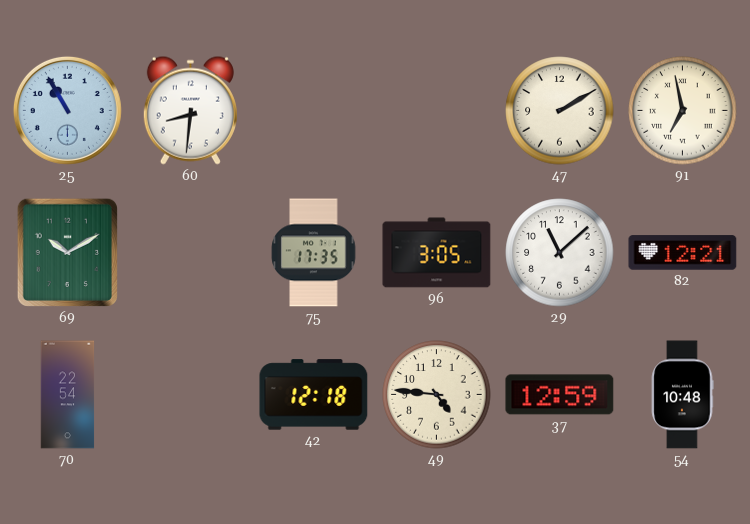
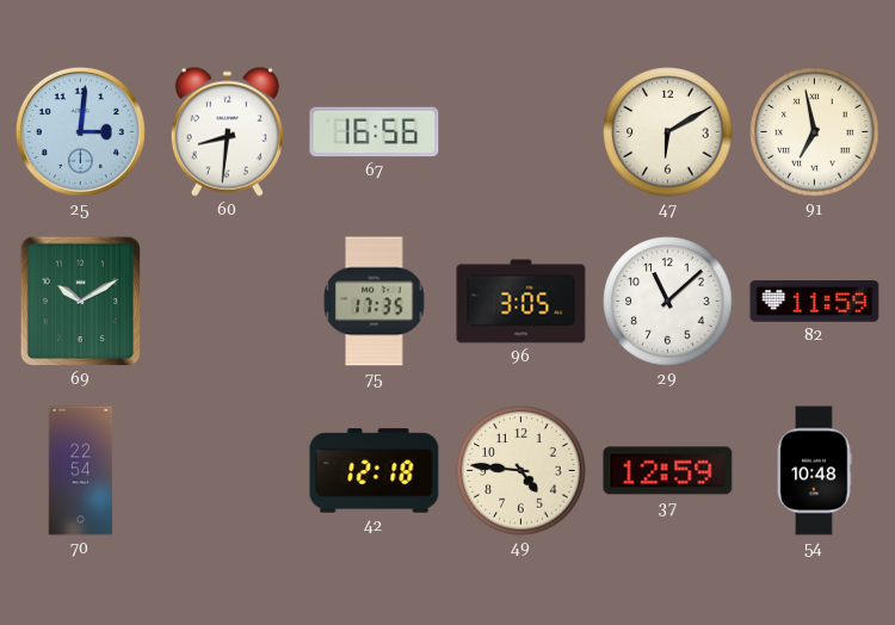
25: 10:55 -> 3:01 (80, 131)
67: none -> 16:56 (375, 132)
47: 2:10 -> 6:10 (668, 132)
82: 12:21 -> 11:59 (815, 302)
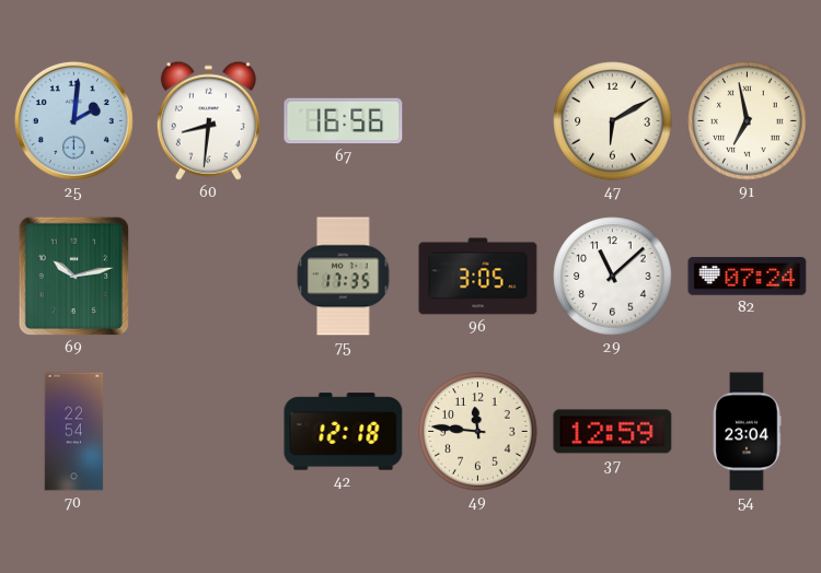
25: 3:01 -> 2:01 (73, 120)
69: 10:10 -> 10:13 (73, 276)
82: 11:59 -> 07:24 (748, 277)
49: 4:46 -> 11:46 (478, 432)
54: 10:48 -> 23:04 (747, 432)
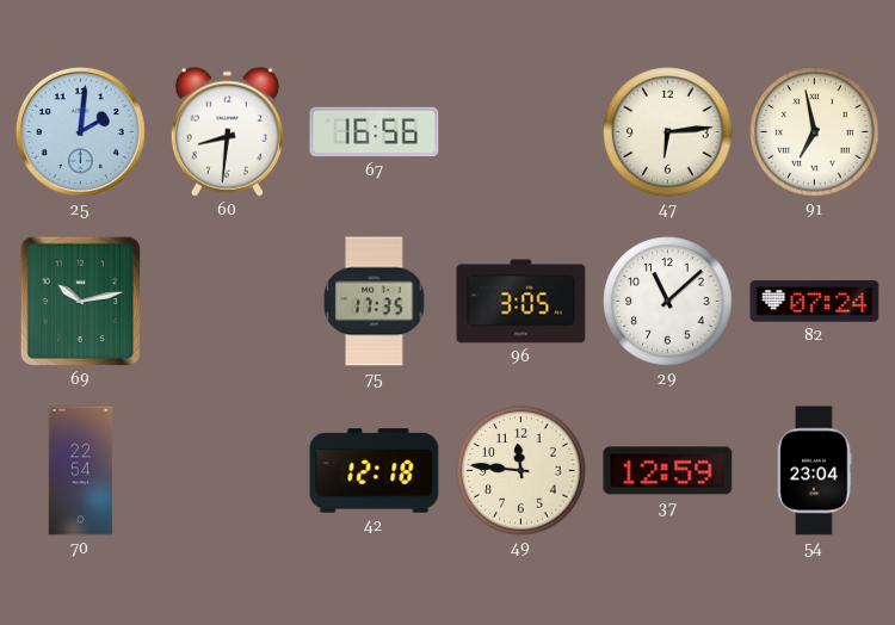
47: 6:10 -> 6:14 (668, 132)
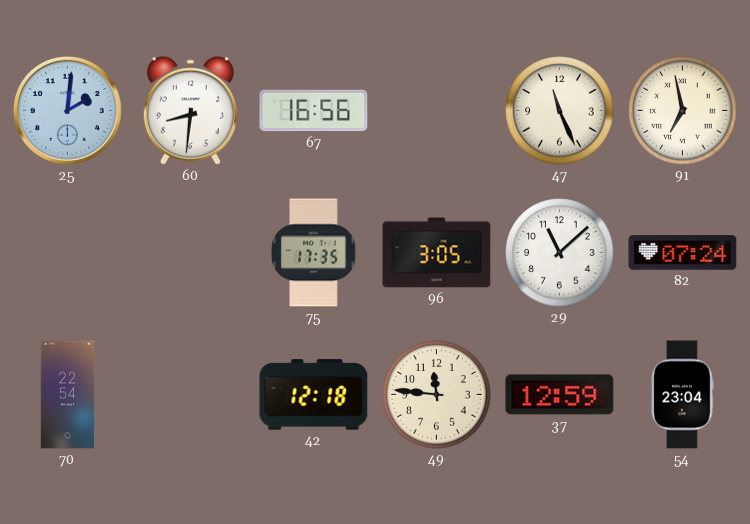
47: 6:14 -> 11:26 (560, 111)
69: 10:13 -> none (80, 301)
